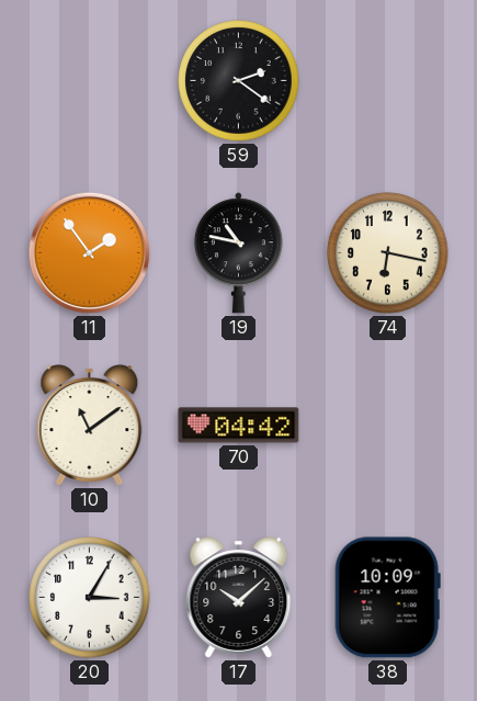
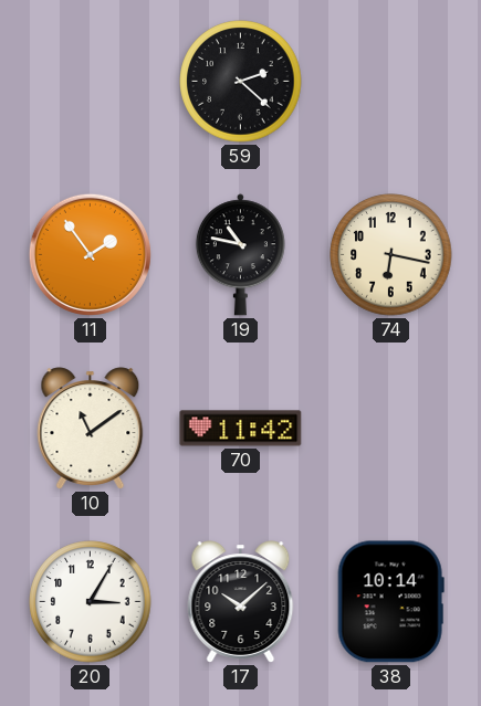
59: 2:21 -> 2:22 (241, 82)
70: 04:42 -> 11:42 (241, 429)
38: 10:09 -> 10:14 (390, 602)
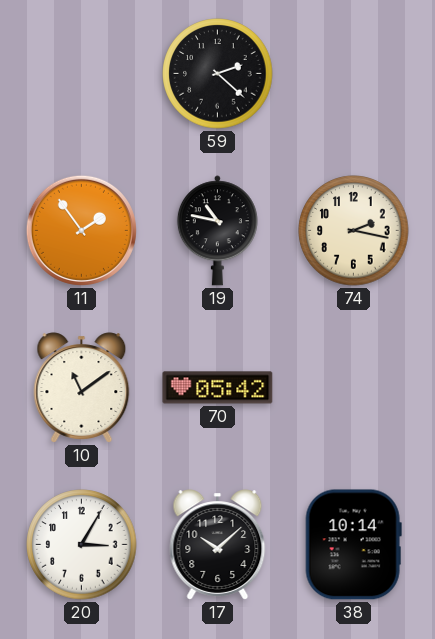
74: 6:17 -> 2:17 (354, 231)
70: 11:42 -> 05:42 (218, 388)
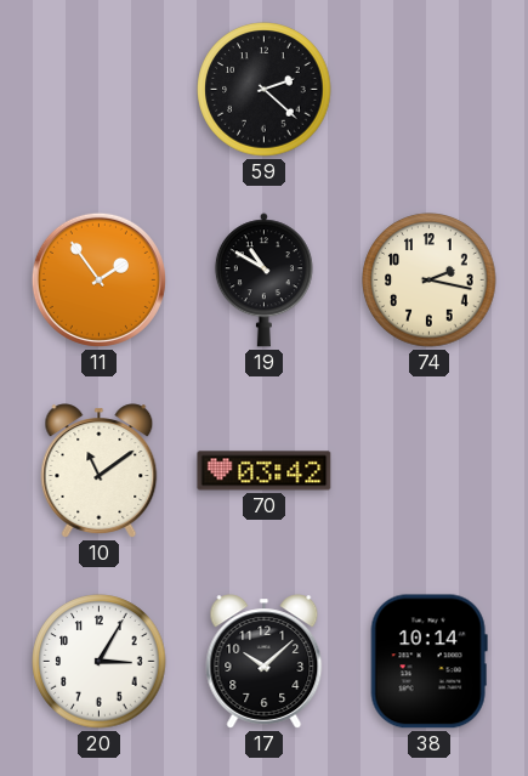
19: 10:47 -> 10:50 (263, 281)
70: 05:42 -> 03:42 (265, 471)
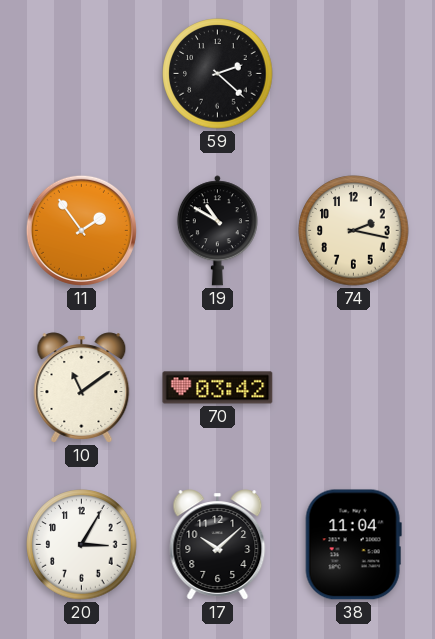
38: 10:14 -> 11:04 (353, 545)
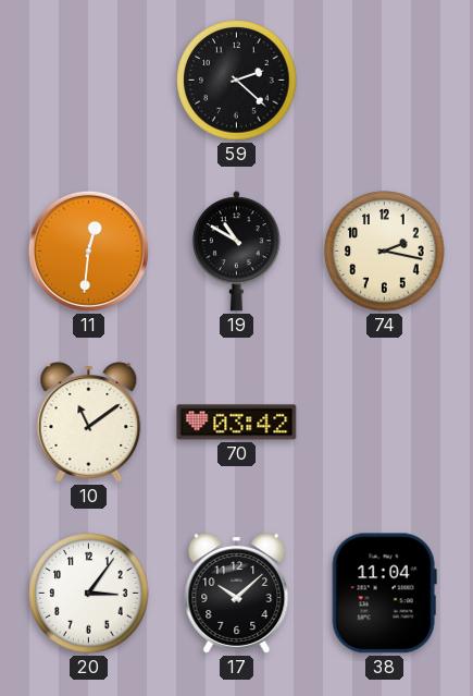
11: 1:54 -> 12:31 (88, 251)
20: 3:05 -> 3:06 (89, 594)
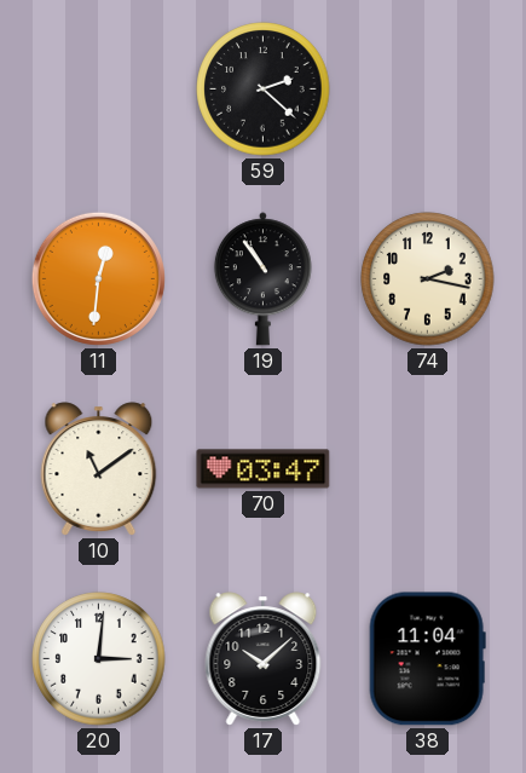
19: 10:50 -> 10:54 (262, 279)
70: 03:42 -> 03:47 (264, 469)
20: 3:06 -> 3:01 (99, 659)
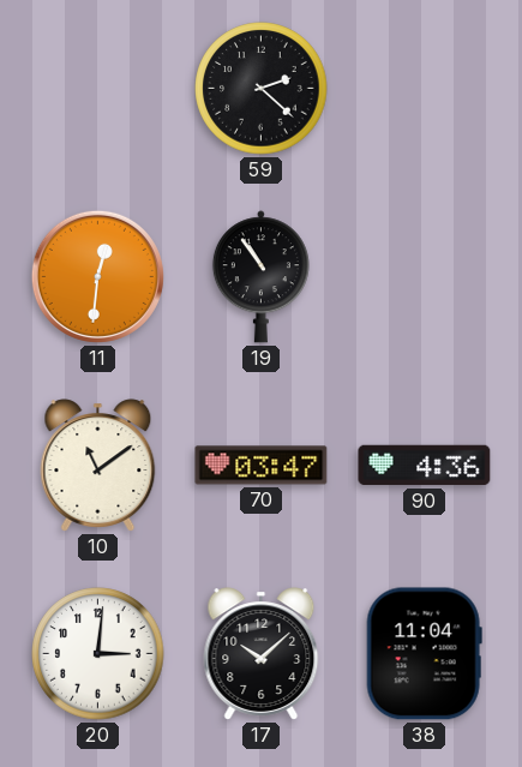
74: 2:17 -> none (428, 279)
90: none -> 4:36 (425, 466)
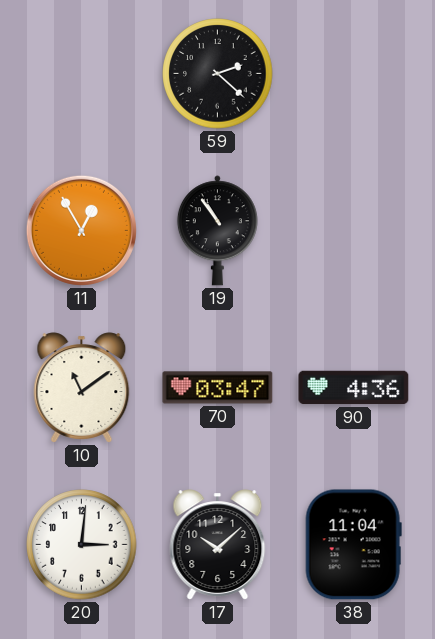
11: 12:31 -> 12:55 (81, 230)
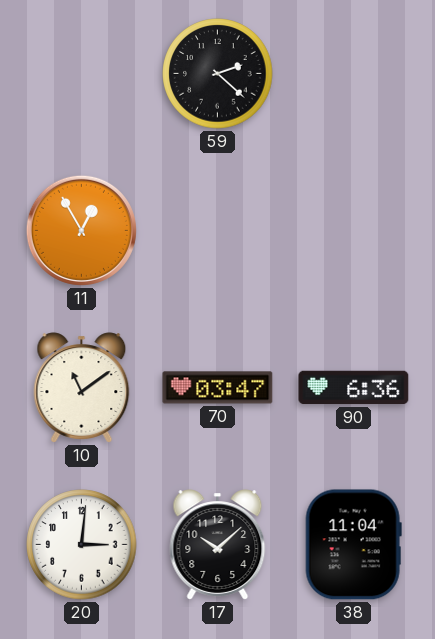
19: 10:54 -> none (217, 231)
90: 4:36 -> 6:36 (354, 388)
